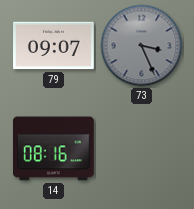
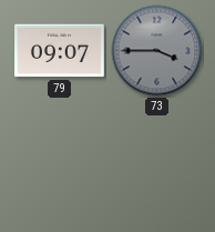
73: 3:26 -> 3:45 (157, 51)
14: 08:16 -> none (54, 149)
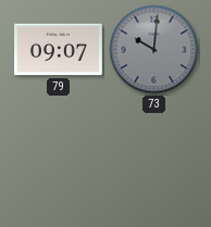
73: 3:45 -> 10:01 (154, 50)
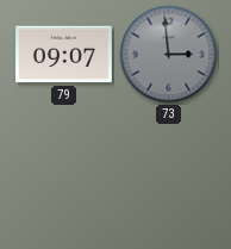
73: 10:01 -> 2:59 (169, 55)
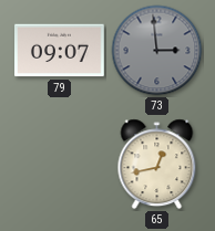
65: none -> 12:43 (157, 165)
